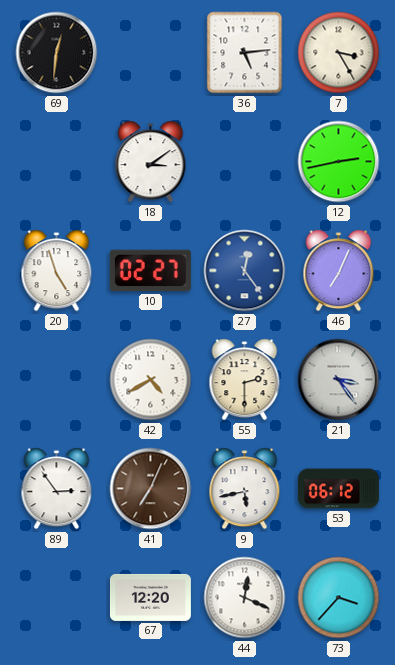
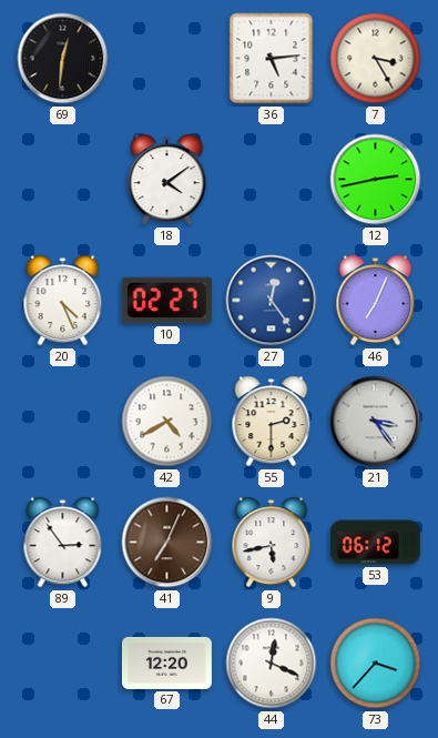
18: 3:09 -> 4:09 (167, 180)
20: 4:57 -> 4:26 (63, 301)
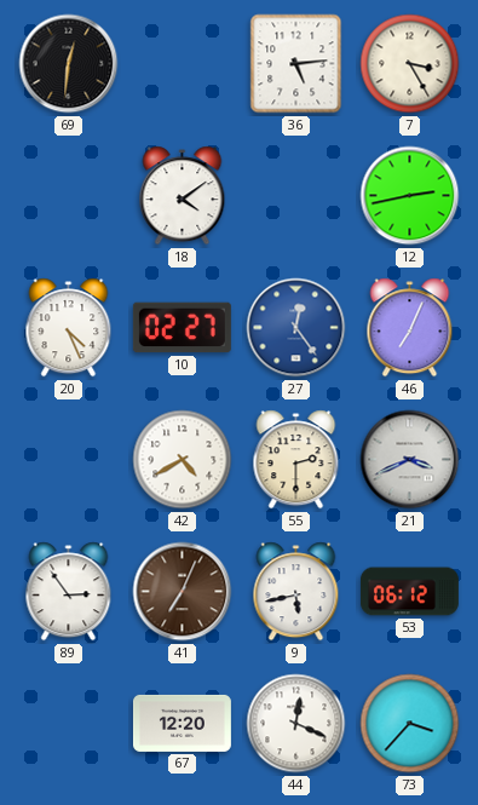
21: 3:24 -> 3:41 (410, 460)
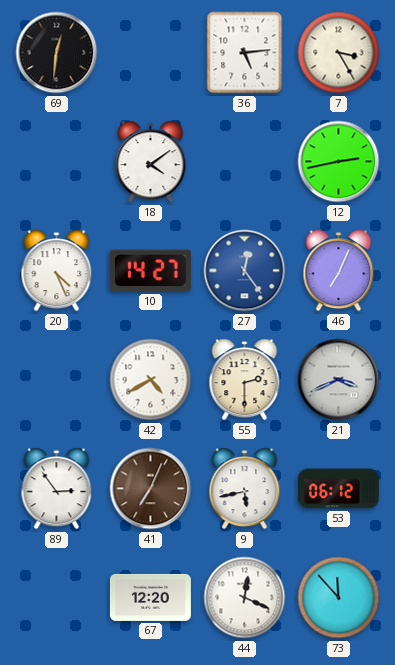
10: 02:27 -> 14:27 (150, 271)
73: 3:37 -> 11:53 (339, 598)
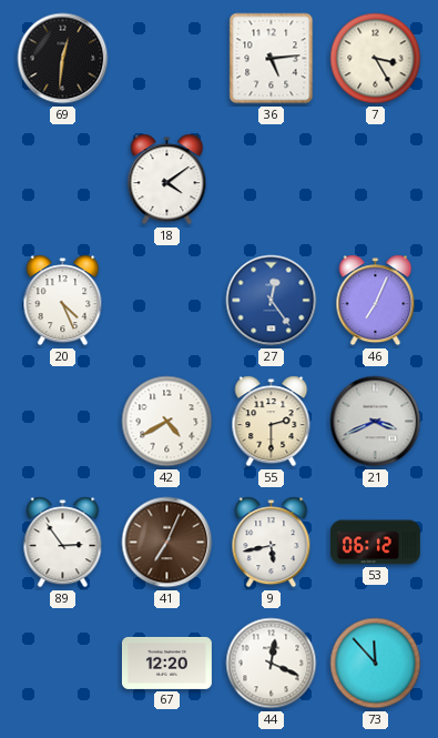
12: 2:43 -> none (339, 162)
10: 14:27 -> none (150, 271)
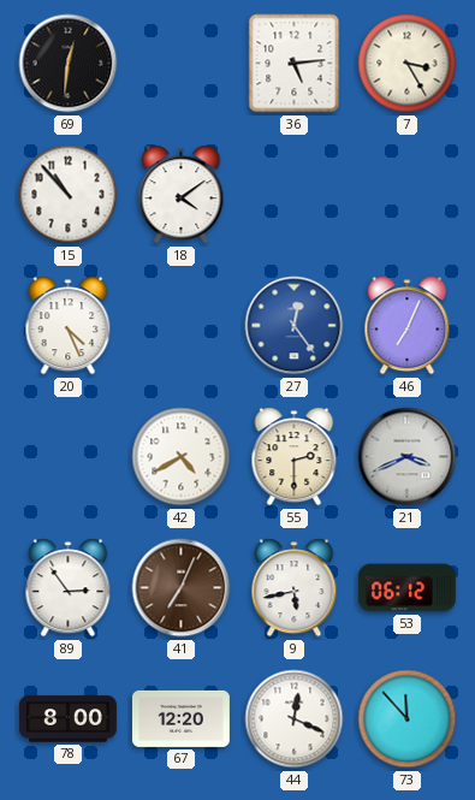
15: none -> 10:53 (69, 195)
78: none -> 8:00 (67, 719)
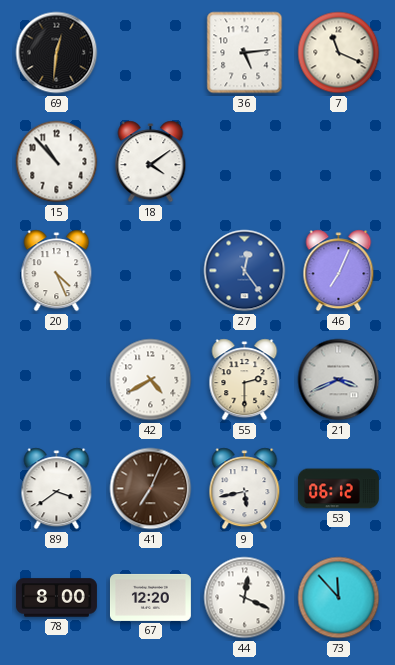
7: 3:25 -> 11:19 (339, 53)
89: 2:54 -> 3:39 (57, 489)
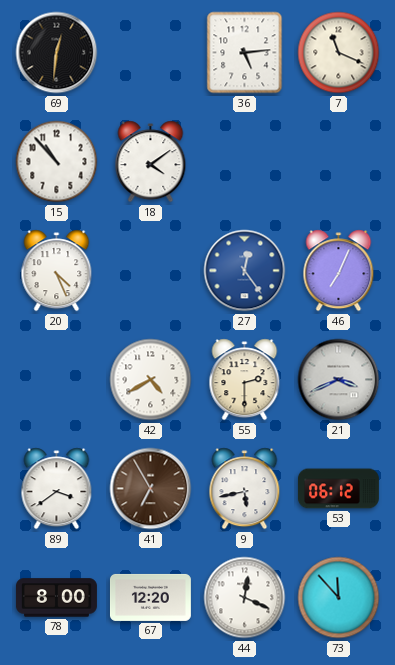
41: 7:04 -> 6:55 (151, 489)
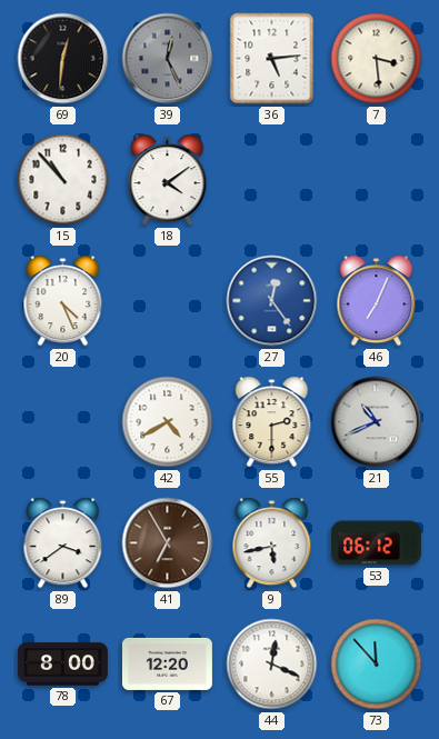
39: none -> 12:26 (168, 59)
7: 11:19 -> 3:29 (377, 59)
21: 3:41 -> 10:41 (377, 422)
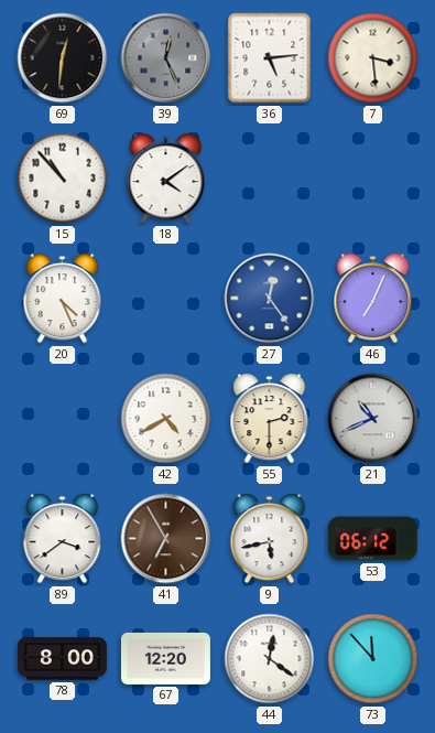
44: 12:19 -> 12:21 (270, 659)
